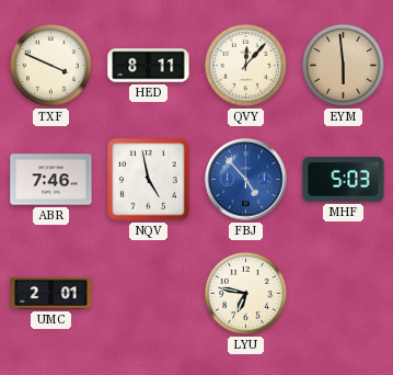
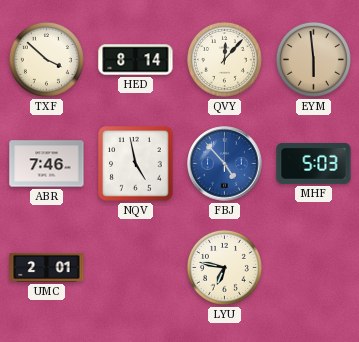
TXF: 3:49 -> 3:52 (46, 59)
HED: 8:11 -> 8:14 (136, 60)
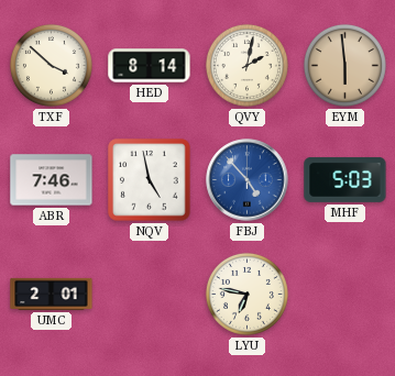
QVY: 12:07 -> 2:02 (246, 65)
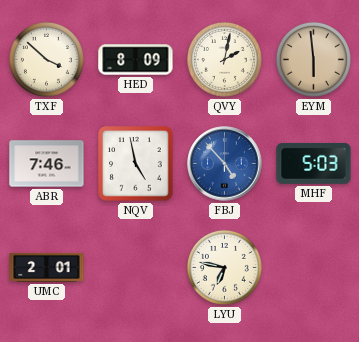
HED: 8:14 -> 8:09 (136, 60)
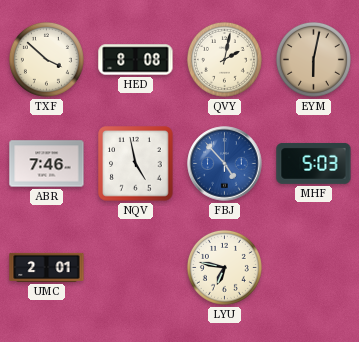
HED: 8:09 -> 8:08 (136, 60)
EYM: 5:59 -> 6:02 (313, 59)
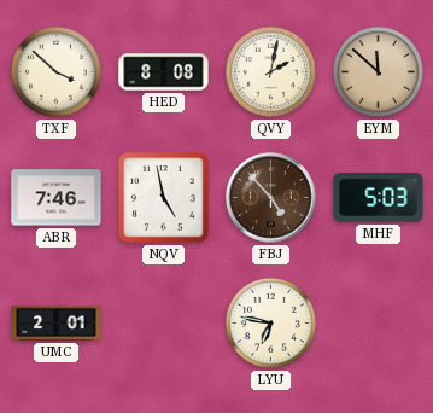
EYM: 6:02 -> 11:52 (378, 71)
FBJ dial: blue -> brown (271, 198)
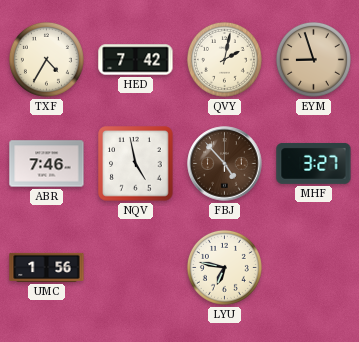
TXF: 3:52 -> 4:35 (46, 59)
HED: 8:08 -> 7:42 (136, 60)
EYM: 11:52 -> 8:57 (313, 59)
MHF: 5:03 -> 3:27 (314, 163)
UMC: 2:01 -> 1:56 (47, 267)
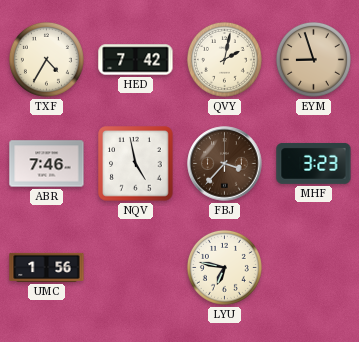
FBJ: 4:53 -> 3:37 (225, 164)
MHF: 3:27 -> 3:23 (314, 163)
